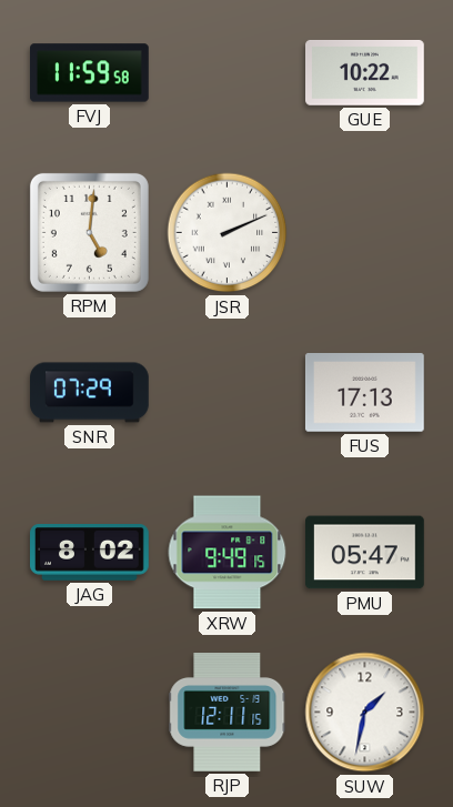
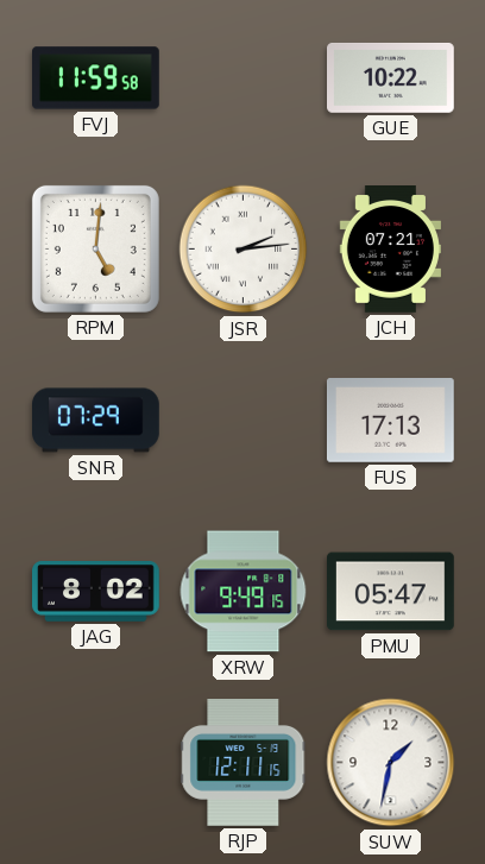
JSR: 2:11 -> 2:14 (244, 250)
JCH: none -> 07:21 (390, 250)
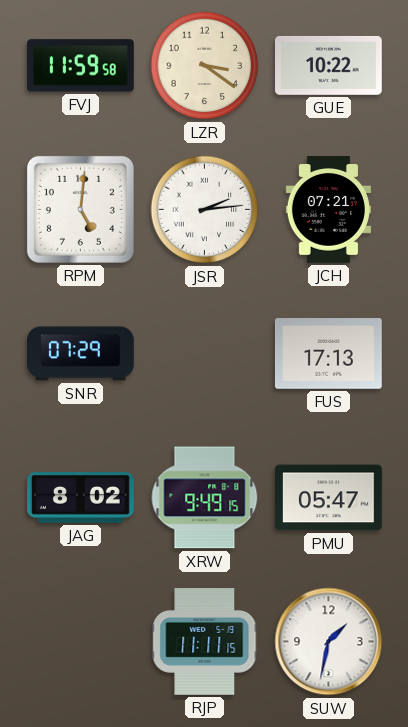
LZR: none -> 3:21 (205, 66)
RJP: 12:11 -> 11:11 (205, 642)
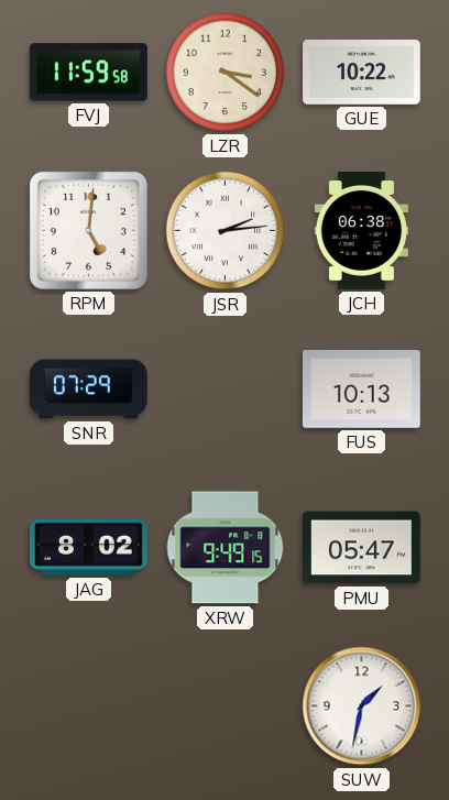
JCH: 07:21 -> 06:38 (361, 231)
FUS: 17:13 -> 10:13 (361, 390)
RJP: 11:11 -> none (205, 642)
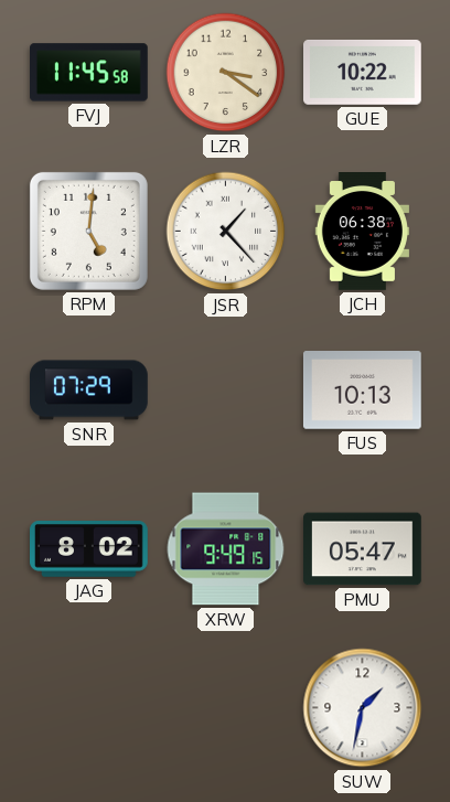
FVJ: 11:59 -> 11:45 (89, 73)
JSR: 2:14 -> 1:23 (226, 232)
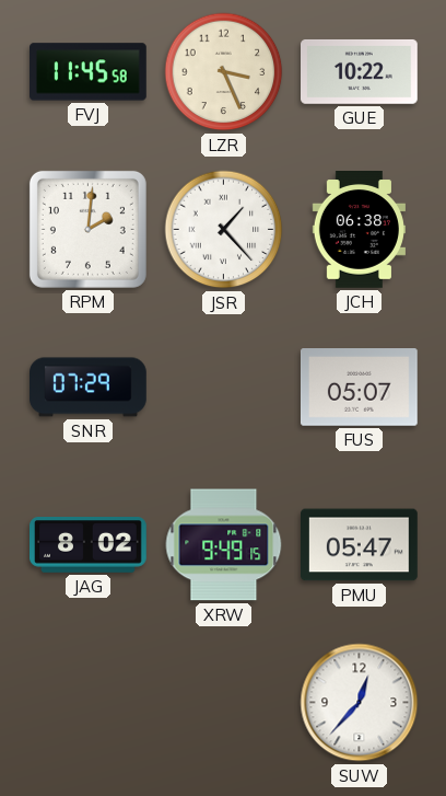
LZR: 3:21 -> 3:26 (224, 72)
RPM: 5:01 -> 2:01 (87, 229)
FUS: 10:13 -> 05:07 (359, 388)
SUW: 1:32 -> 12:37 (360, 703)
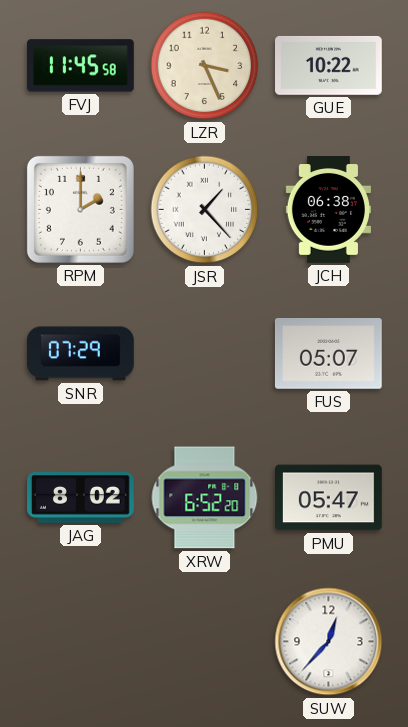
RPM: 2:01 -> 2:00 (80, 209)
XRW: 9:49 -> 6:52 (205, 498)
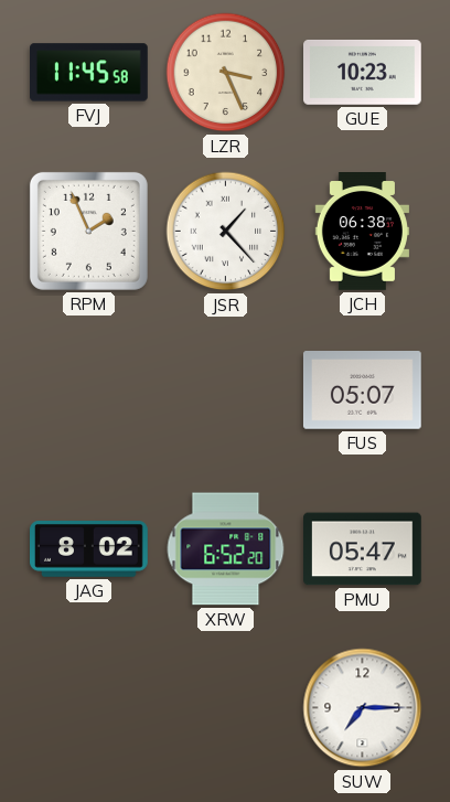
GUE: 10:22 -> 10:23 (363, 73)
RPM: 2:00 -> 1:56 (88, 231)
SNR: 07:29 -> none (81, 354)
SUW: 12:37 -> 7:15 (363, 708)
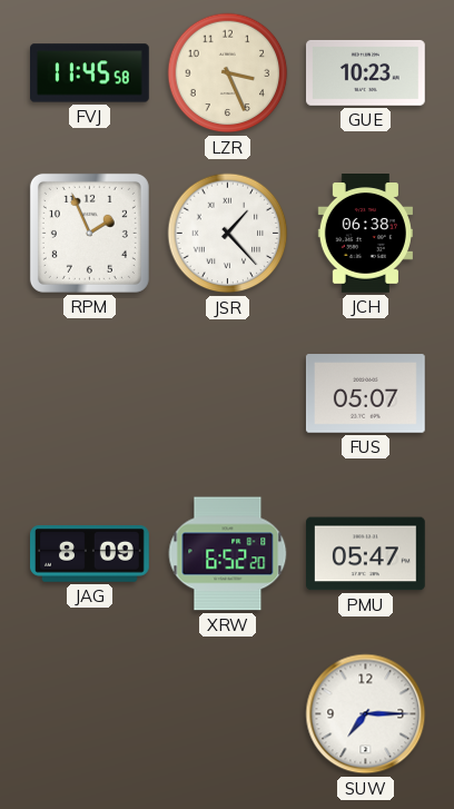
JAG: 8:02 -> 8:09 (90, 554)
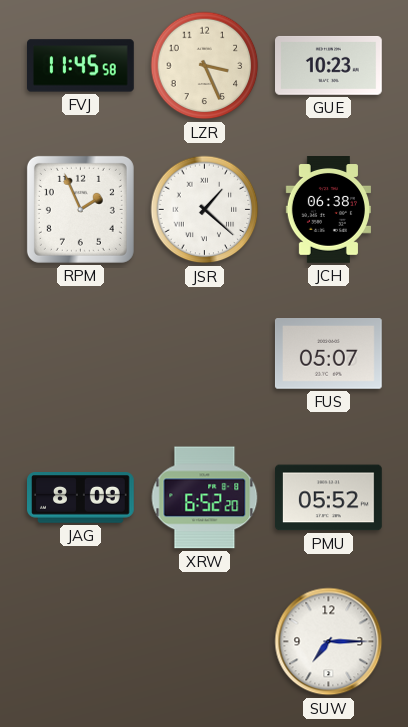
JSR: 1:23 -> 1:22 (205, 210)
PMU: 05:47 -> 05:52 (329, 498)
